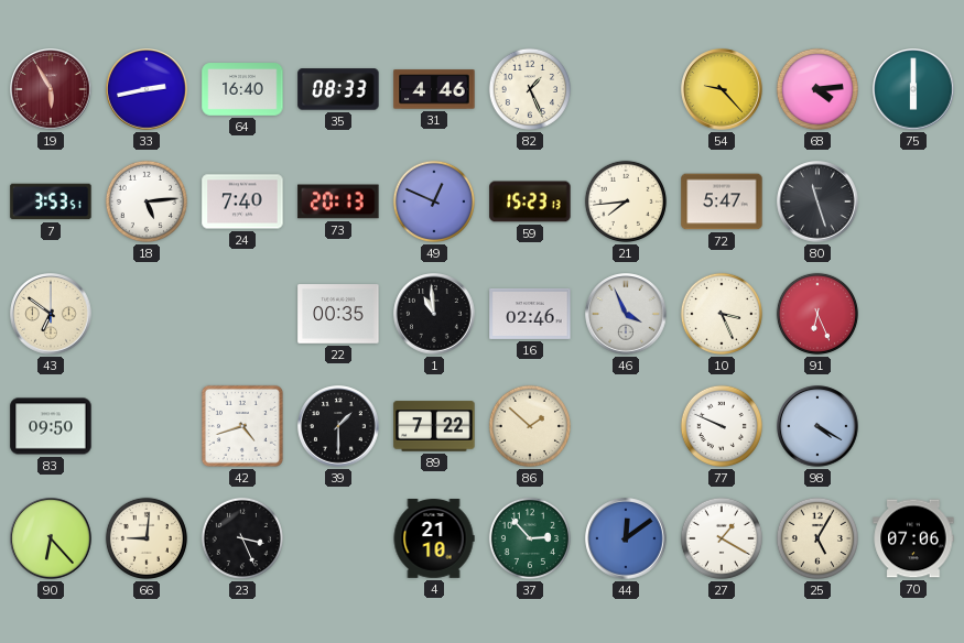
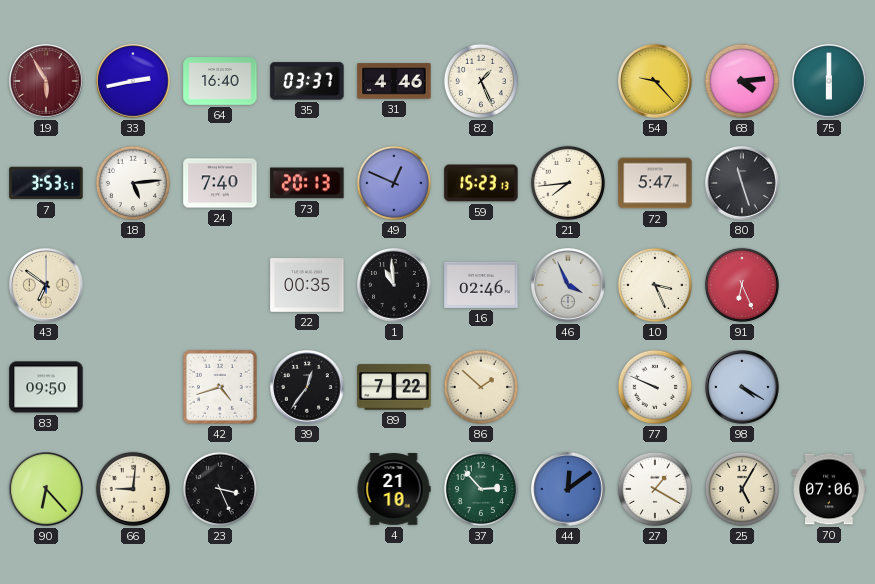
35: 08:33 -> 03:37 (307, 81)
39: 1:30 -> 12:36 (307, 387)
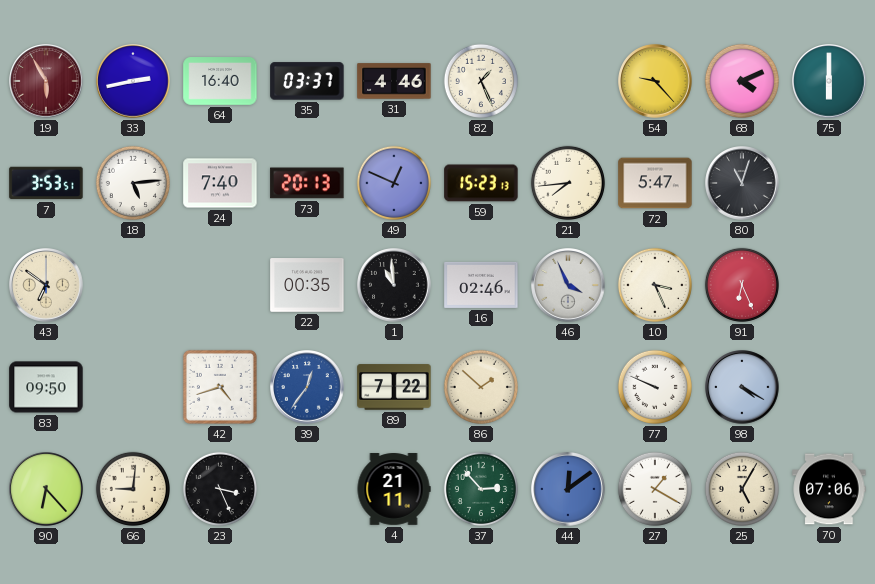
68: 4:14 -> 4:11 (742, 81)
80: 11:27 -> 11:03 (742, 183)
39 dial: black -> blue (307, 387)
4: 21:10 -> 21:11 (394, 489)
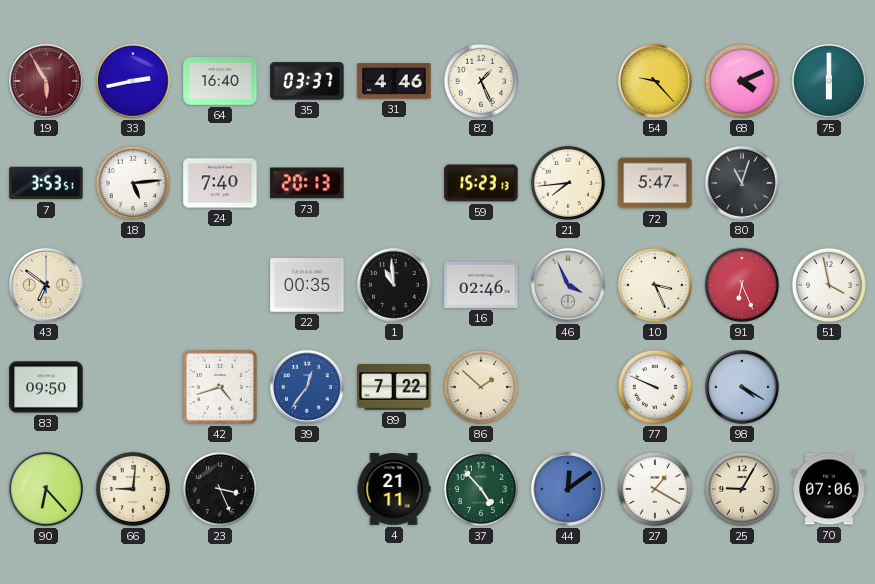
49: 12:49 -> none (394, 183)
51: none -> 3:58 (829, 285)
37: 2:53 -> 4:53 (481, 489)
25: 5:05 -> 9:05 (742, 489)
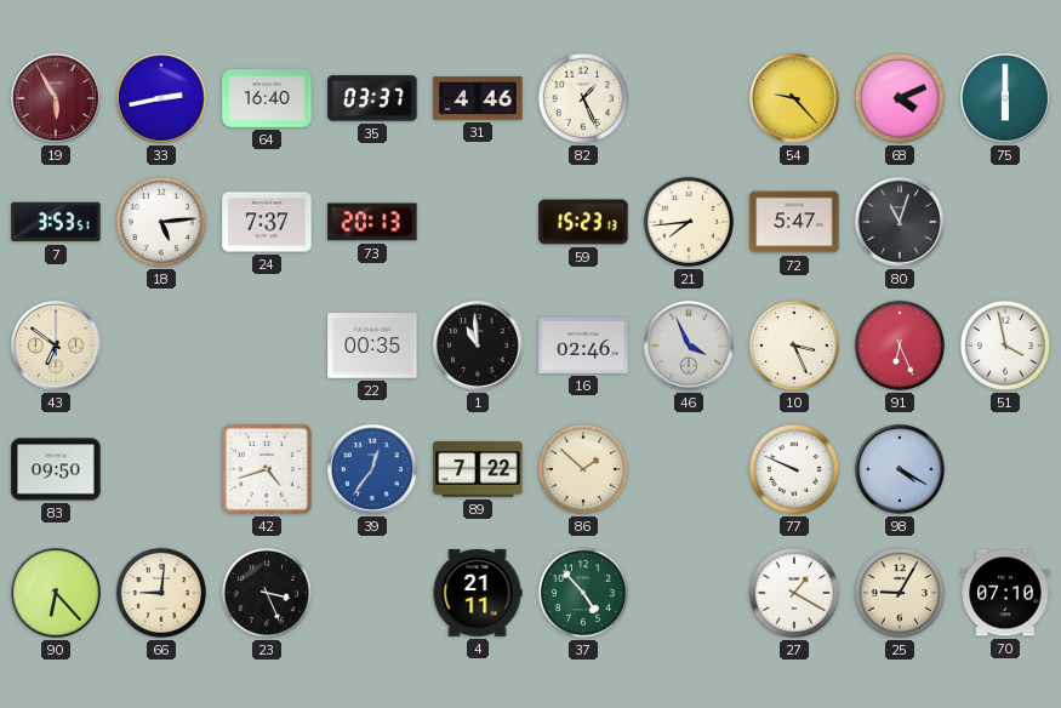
24: 7:40 -> 7:37 (267, 222)
44: 12:09 -> none (568, 489)
70: 07:06 -> 07:10 (1005, 593)
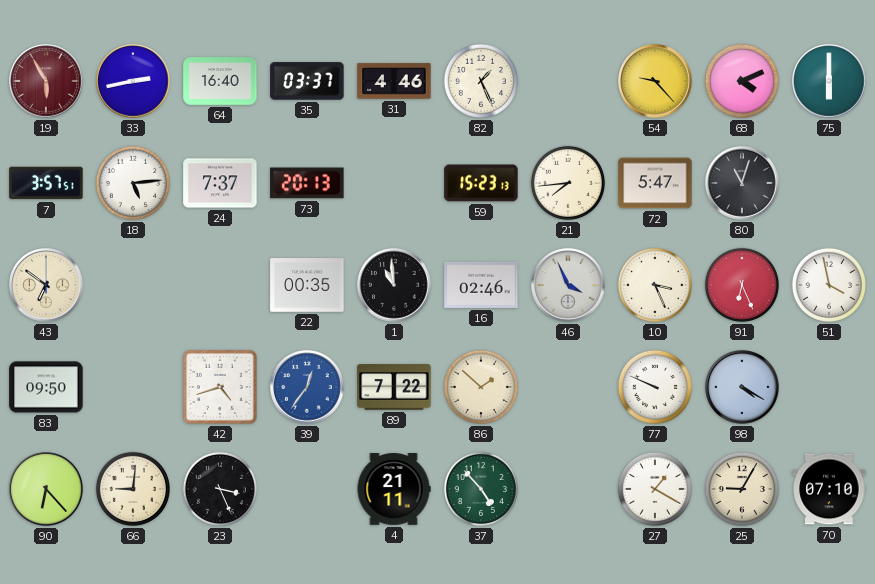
7: 3:53 -> 3:57 (46, 183)
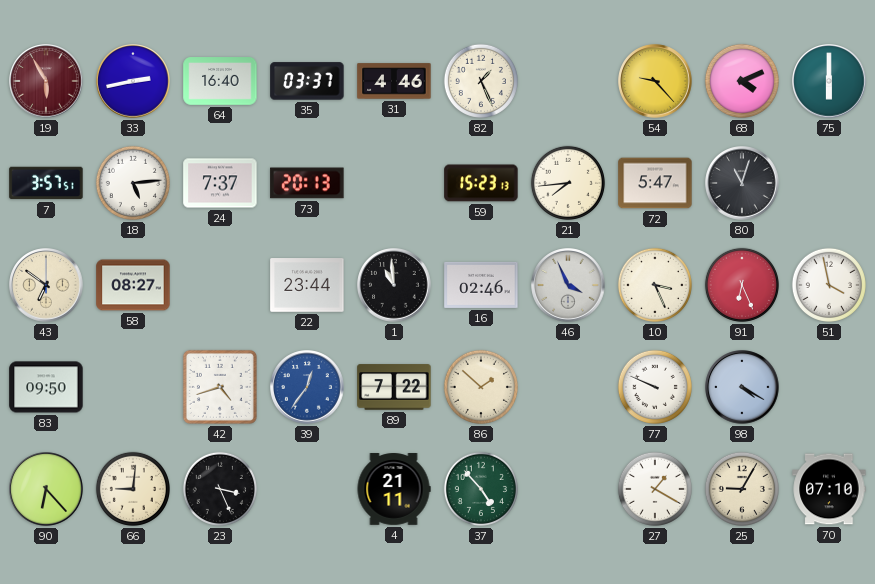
58: none -> 08:27 (133, 285)
22: 00:35 -> 23:44 (307, 285)
